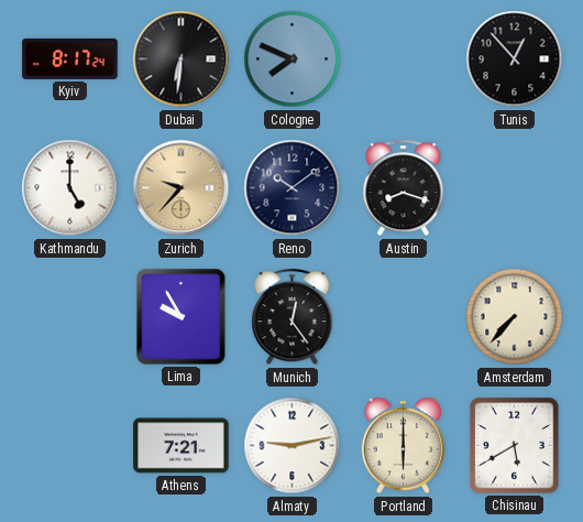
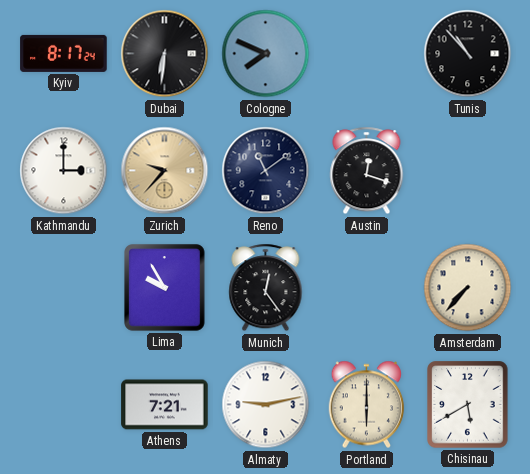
Tunis: 12:53 -> 10:53 (468, 54)
Kathmandu: 5:00 -> 3:00 (64, 171)
Reno: 10:09 -> 11:09 (266, 171)
Austin: 8:18 -> 12:18 (367, 171)
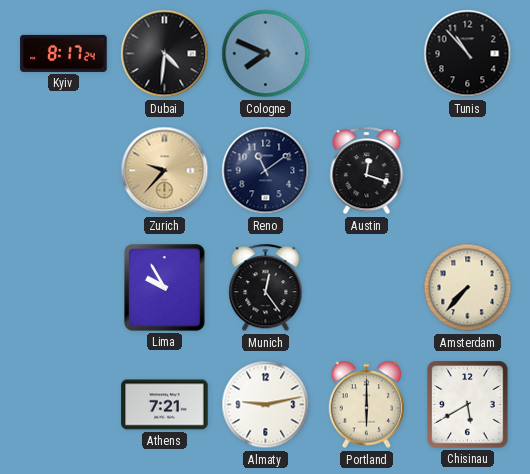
Dubai: 6:31 -> 4:31 (165, 54)
Kathmandu: 3:00 -> none (64, 171)
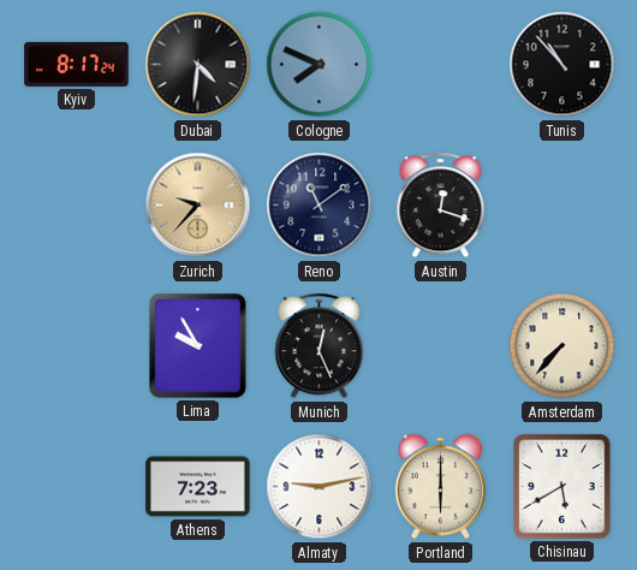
Munich: 12:24 -> 12:26 (320, 346)
Athens: 7:21 -> 7:23 (198, 487)
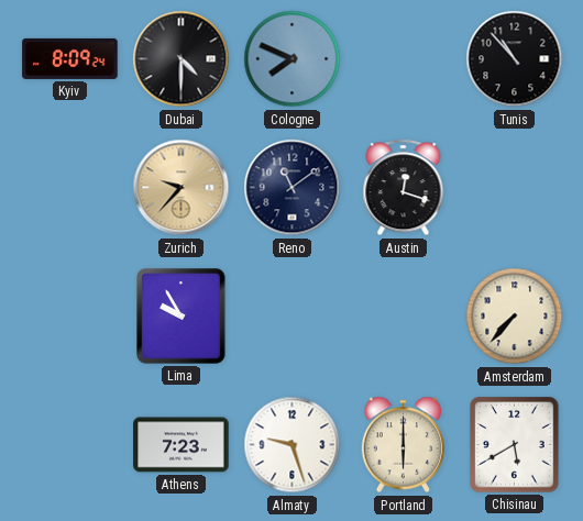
Kyiv: 8:17 -> 8:09 (70, 58)
Dubai: 4:31 -> 4:30 (182, 59)
Munich: 12:26 -> none (320, 346)
Almaty: 9:13 -> 9:27 (293, 445)
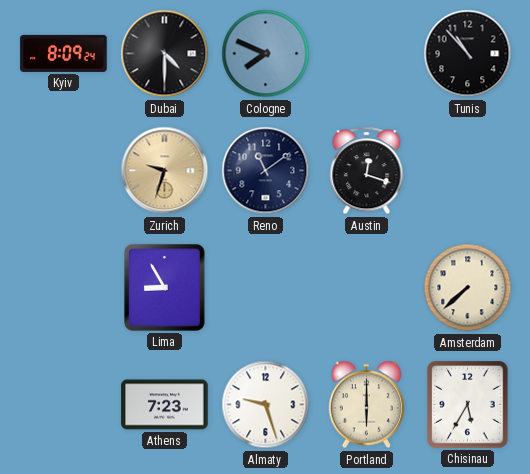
Zurich: 9:37 -> 9:33 (165, 171)
Lima: 9:55 -> 8:55 (165, 288)
Amsterdam: 7:37 -> 7:38 (468, 288)
Chisinau: 5:40 -> 5:35 (468, 405)
